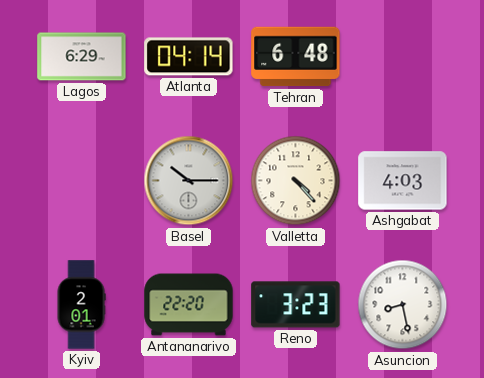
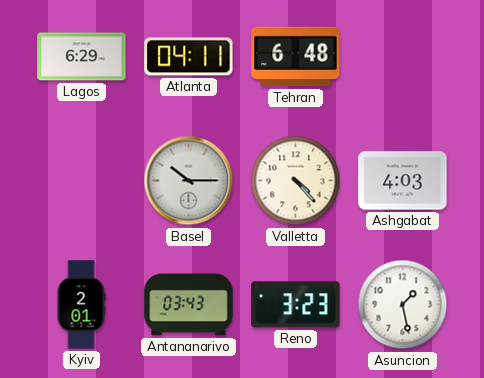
Atlanta: 04:14 -> 04:11 (189, 57)
Antananarivo: 22:20 -> 03:43 (189, 305)
Asuncion: 8:28 -> 1:28 (403, 305)
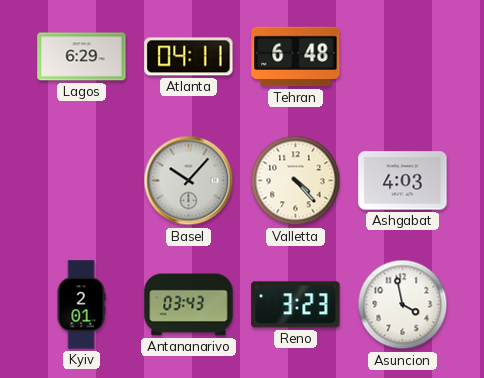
Basel: 10:15 -> 10:07 (189, 181)
Asuncion: 1:28 -> 3:58 (403, 305)
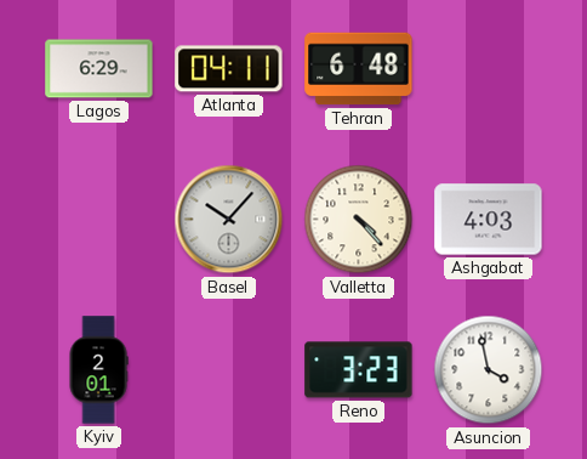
Antananarivo: 03:43 -> none (189, 305)
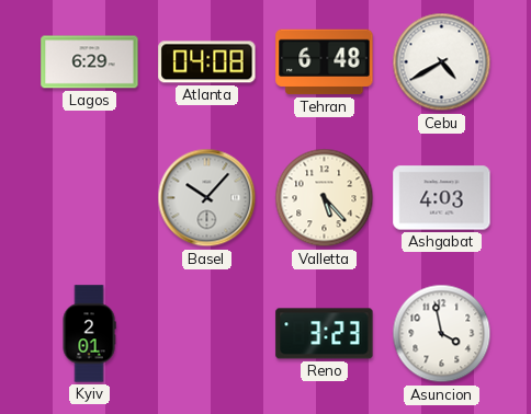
Atlanta: 04:11 -> 04:08 (207, 62)
Cebu: none -> 4:40 (442, 62)
Valletta: 4:23 -> 5:23 (325, 198)
